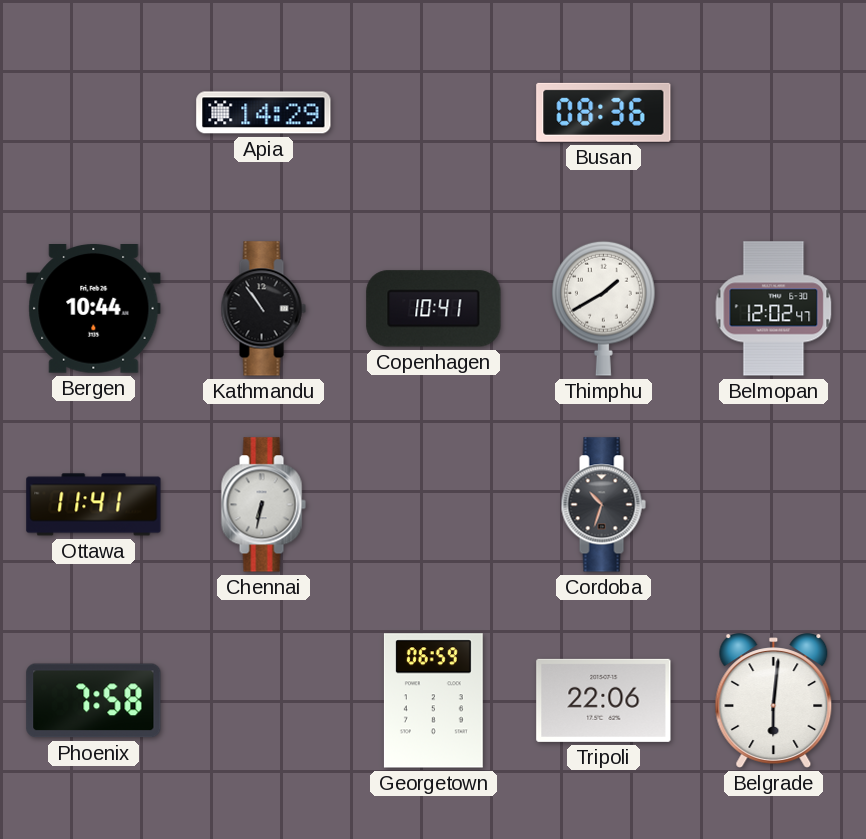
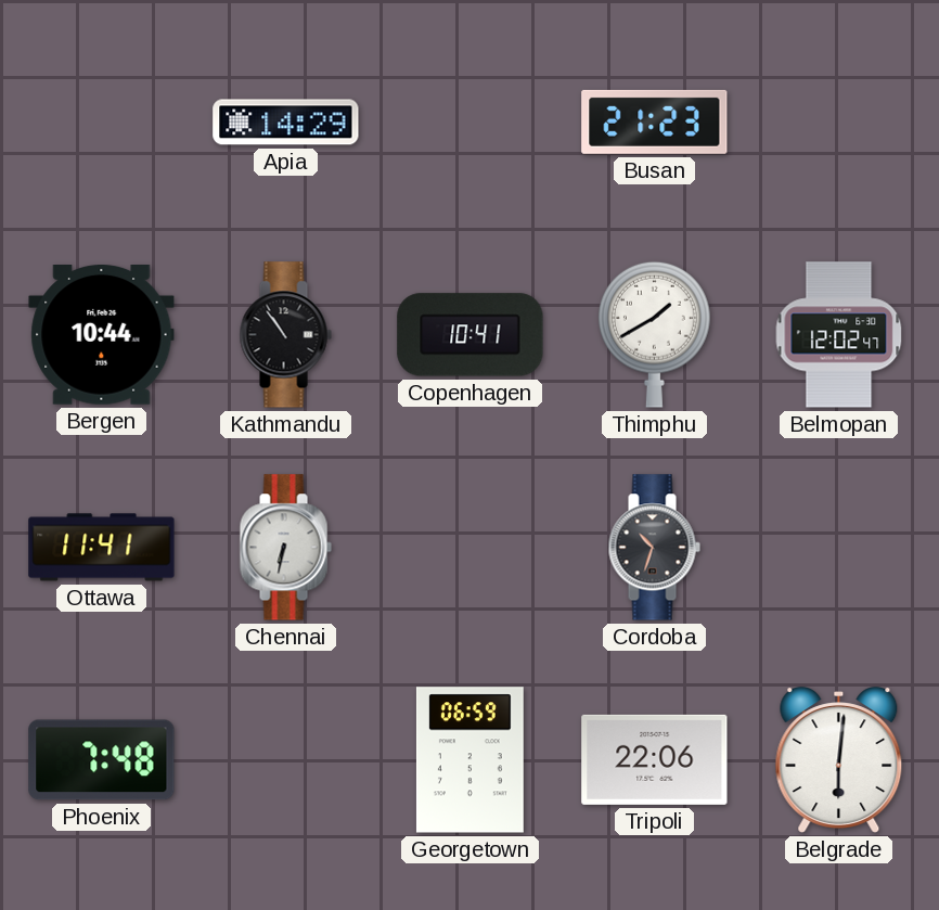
Busan: 08:36 -> 21:23 (655, 121)
Phoenix: 7:58 -> 7:48 (102, 760)
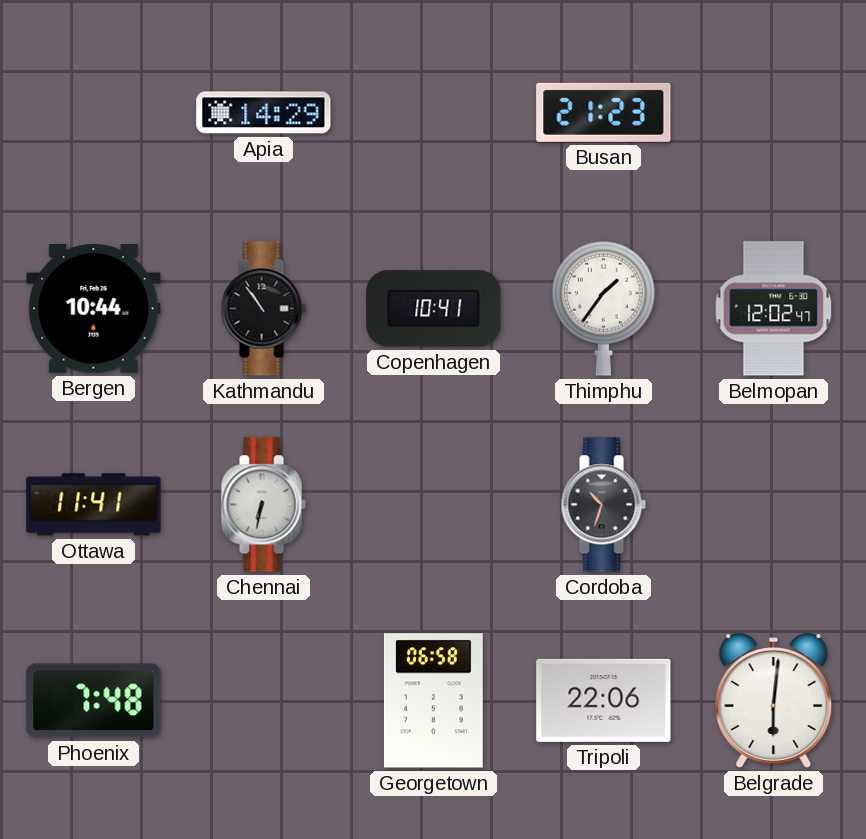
Thimphu: 1:40 -> 1:36 (603, 308)
Georgetown: 06:59 -> 06:58 (433, 701)
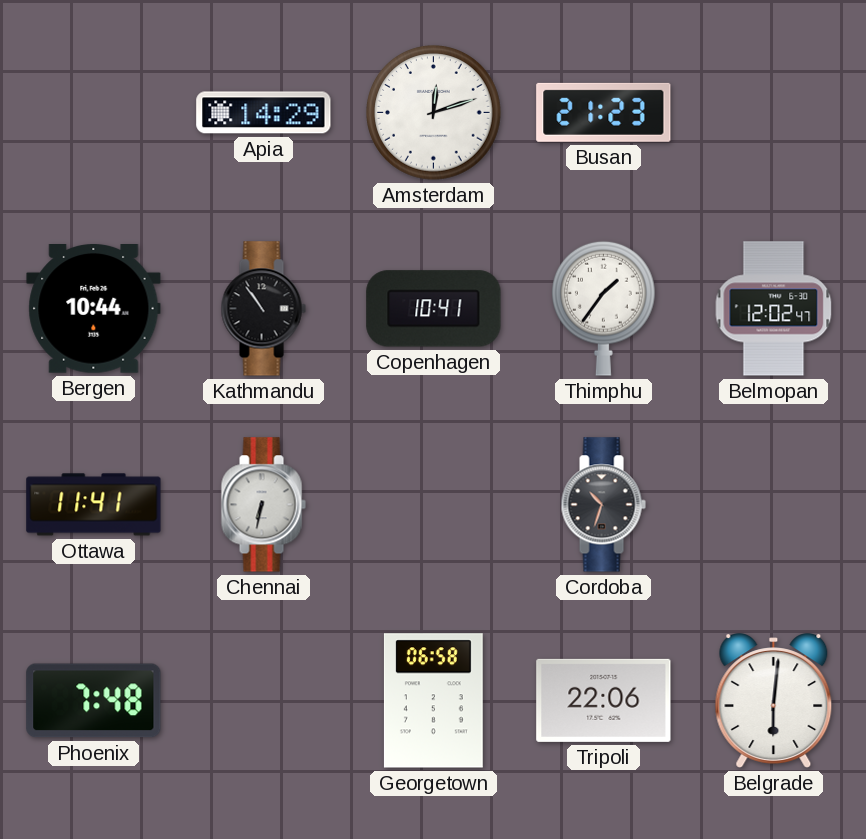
Amsterdam: none -> 12:12 (434, 113)
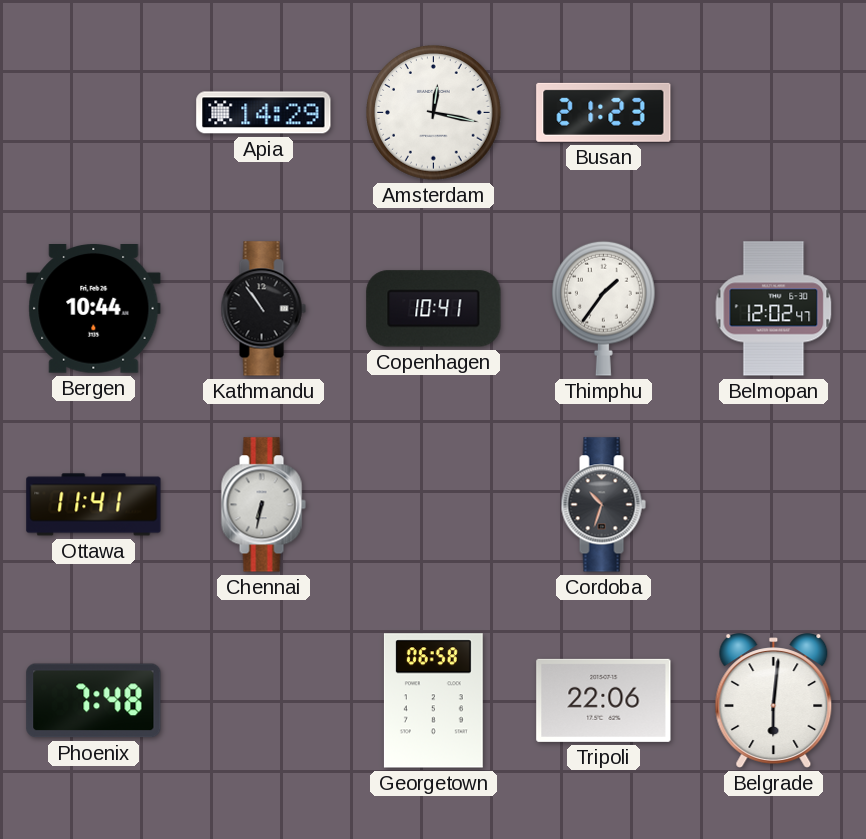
Amsterdam: 12:12 -> 12:17 (434, 113)
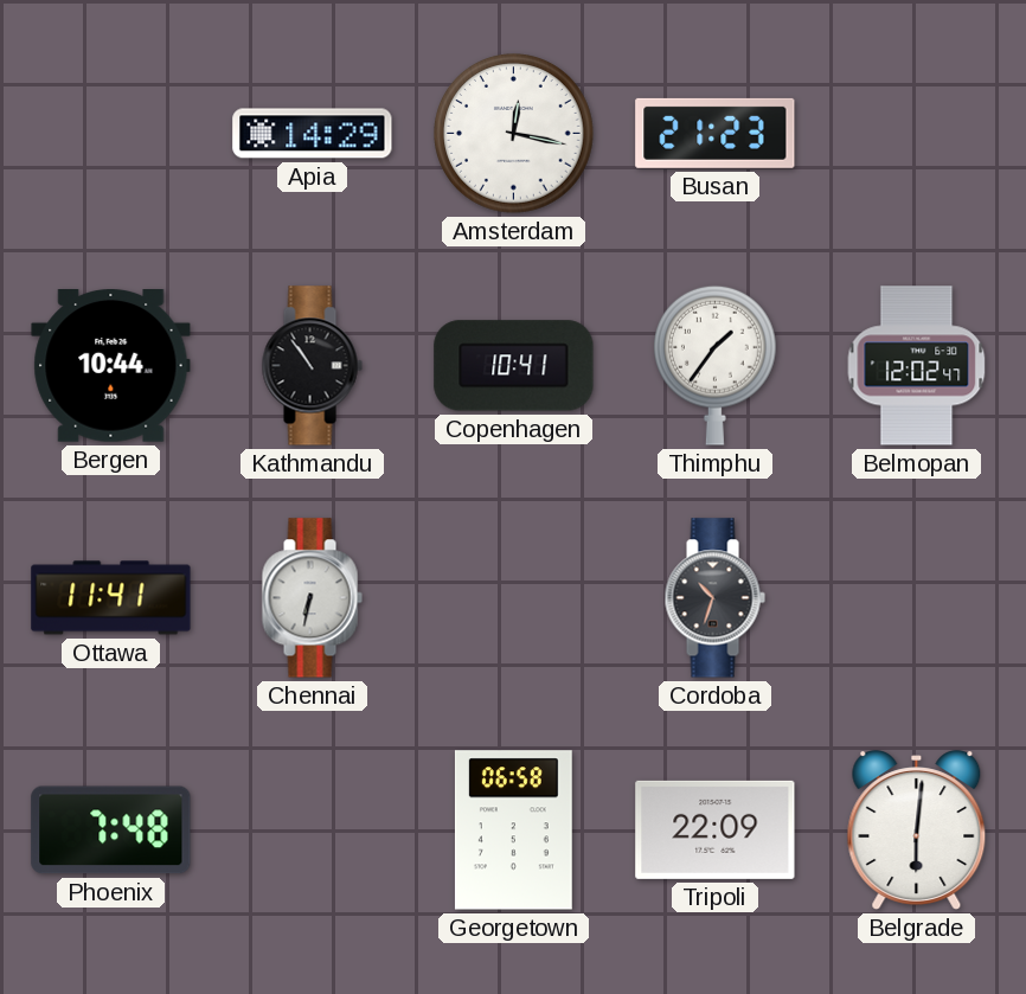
Tripoli: 22:06 -> 22:09 (716, 829)
